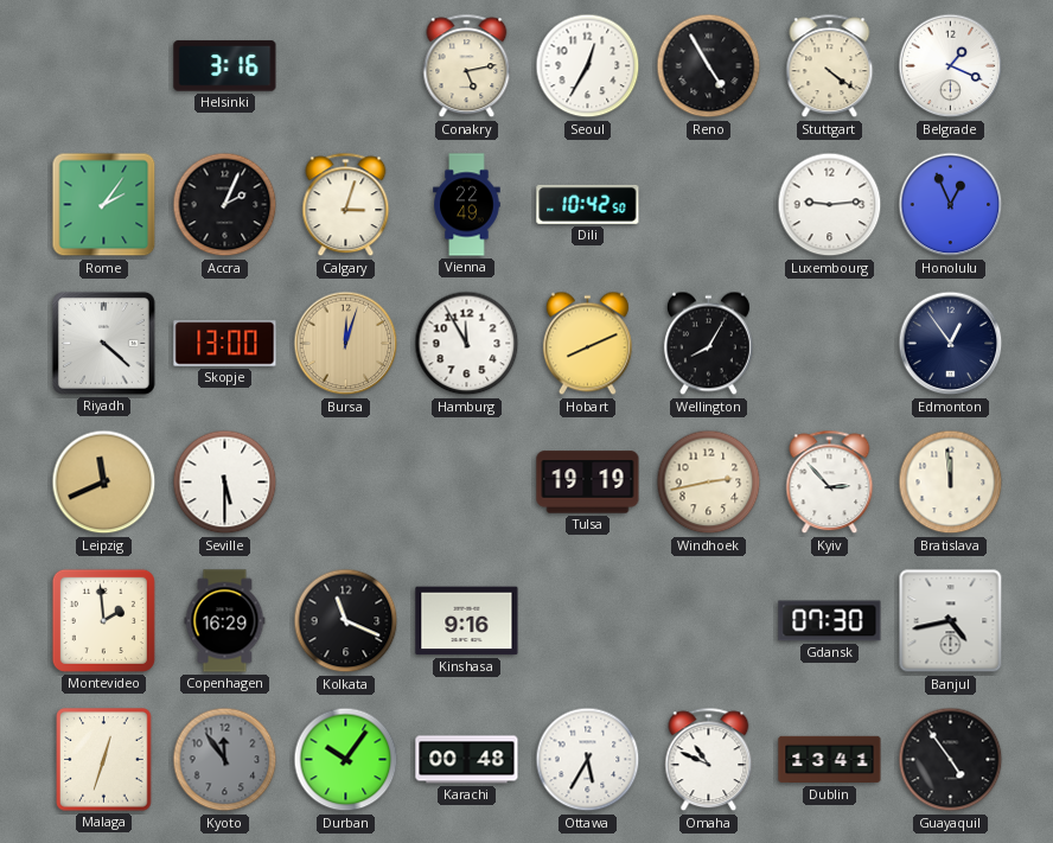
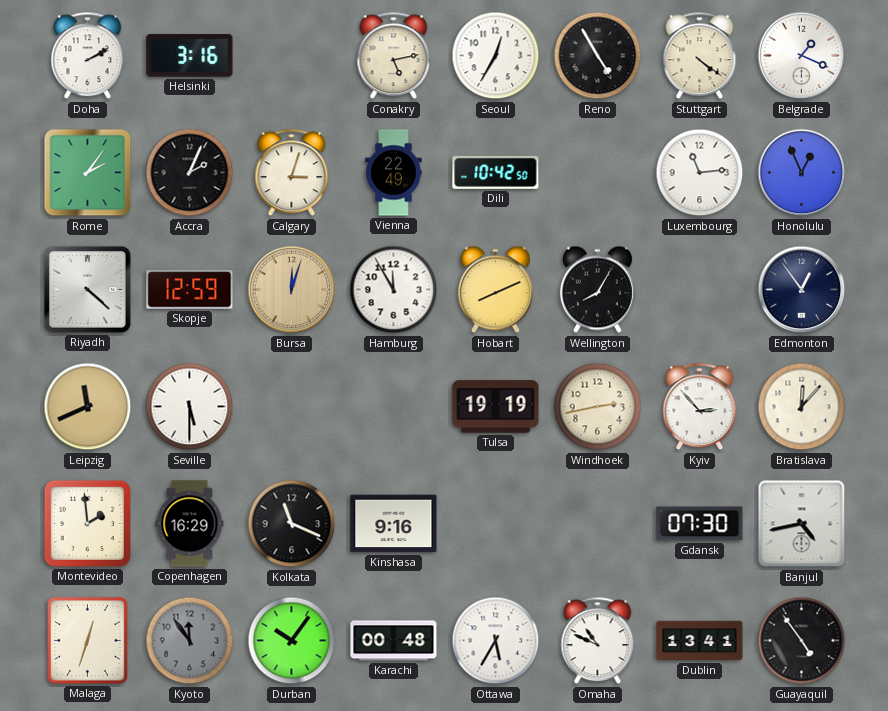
Doha: none -> 2:10 (88, 56)
Luxembourg: 9:14 -> 11:14 (700, 173)
Skopje: 13:00 -> 12:59 (190, 290)
Bratislava: 11:59 -> 12:07 (802, 407)
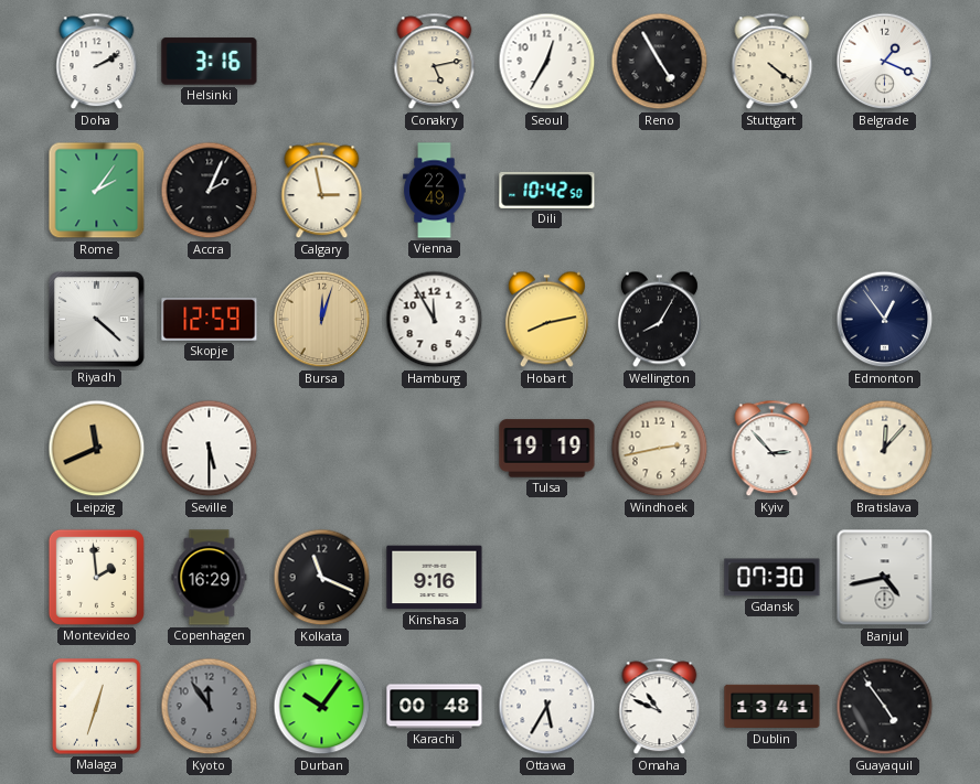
Calgary: 3:03 -> 2:58 (322, 191)
Luxembourg: 11:14 -> none (700, 173)
Honolulu: 12:56 -> none (802, 173)
Hobart: 8:11 -> 8:13 (546, 320)
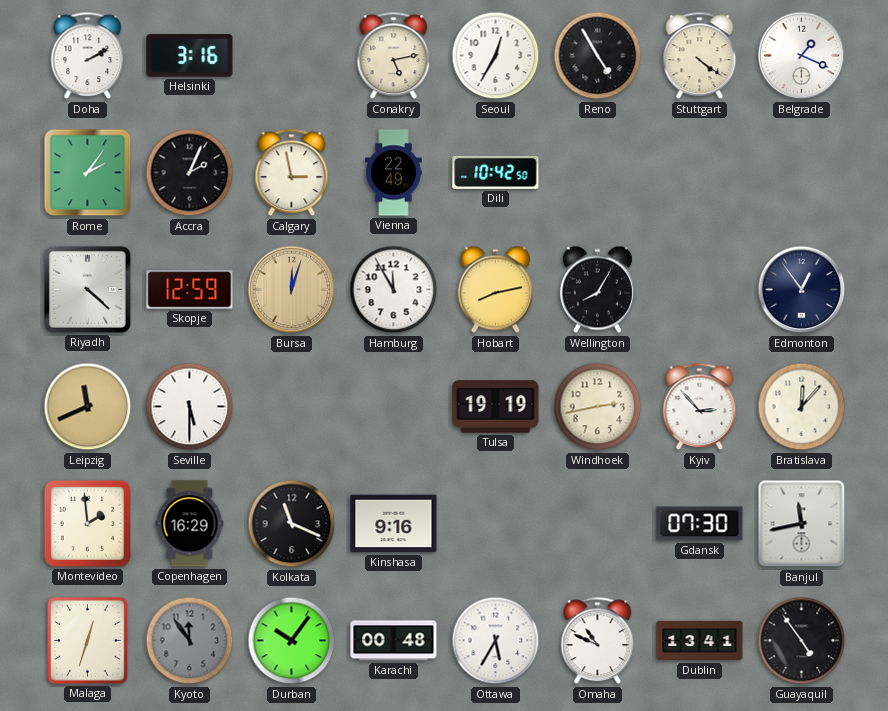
Banjul: 4:43 -> 11:43 (802, 524)
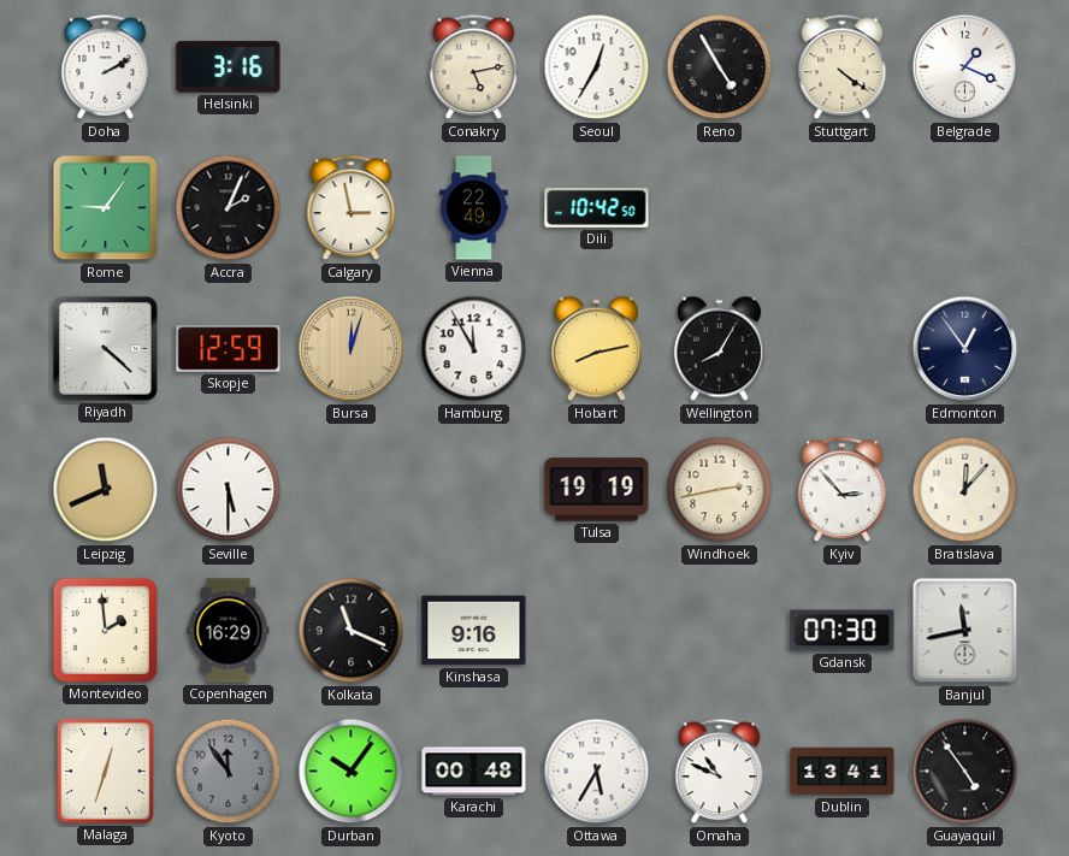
Rome: 2:06 -> 9:06 (106, 208)
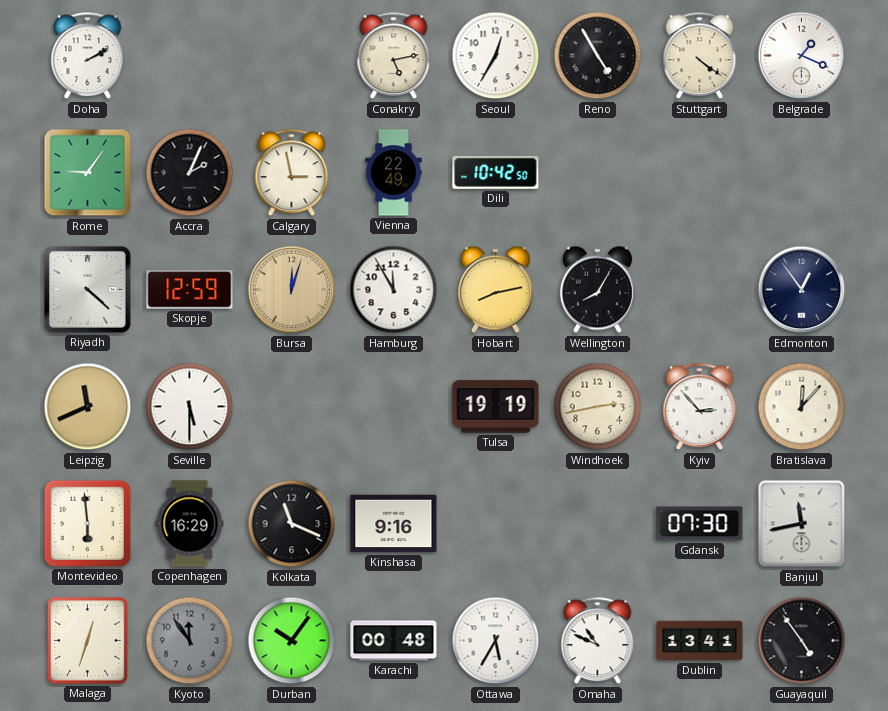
Helsinki: 3:16 -> none (229, 67)
Montevideo: 1:59 -> 5:59 (87, 523)
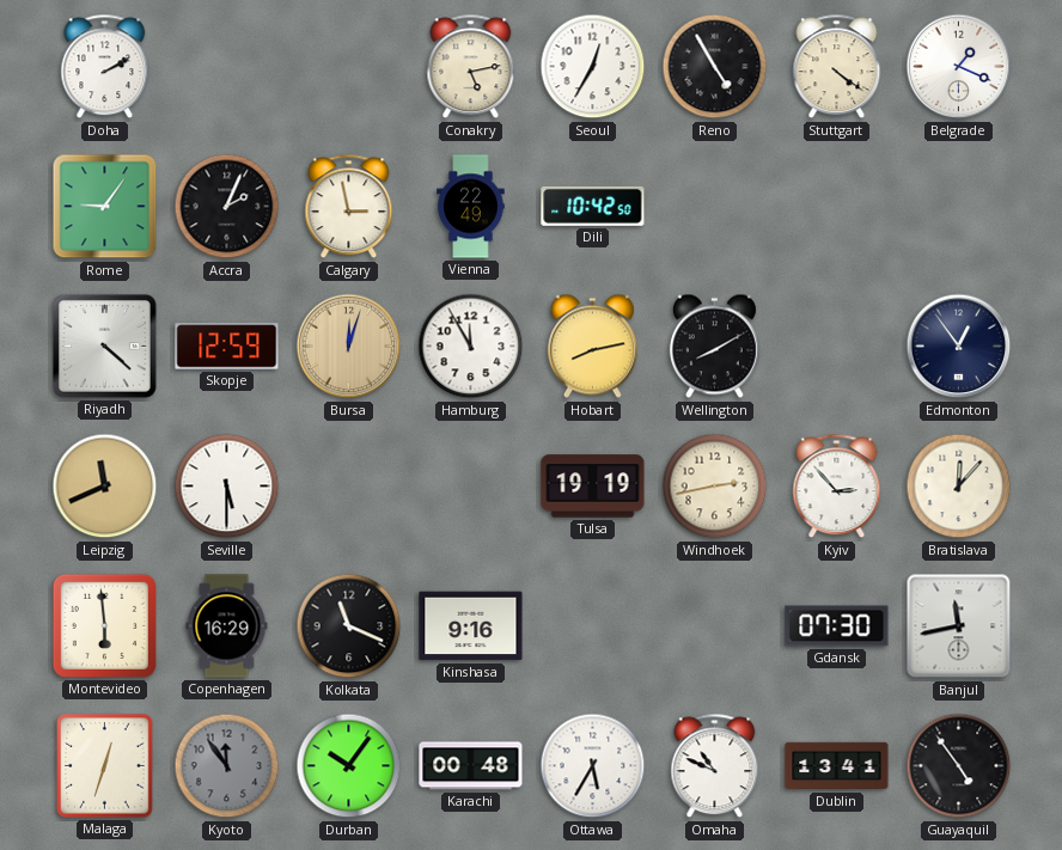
Wellington: 8:05 -> 8:10 (714, 347)
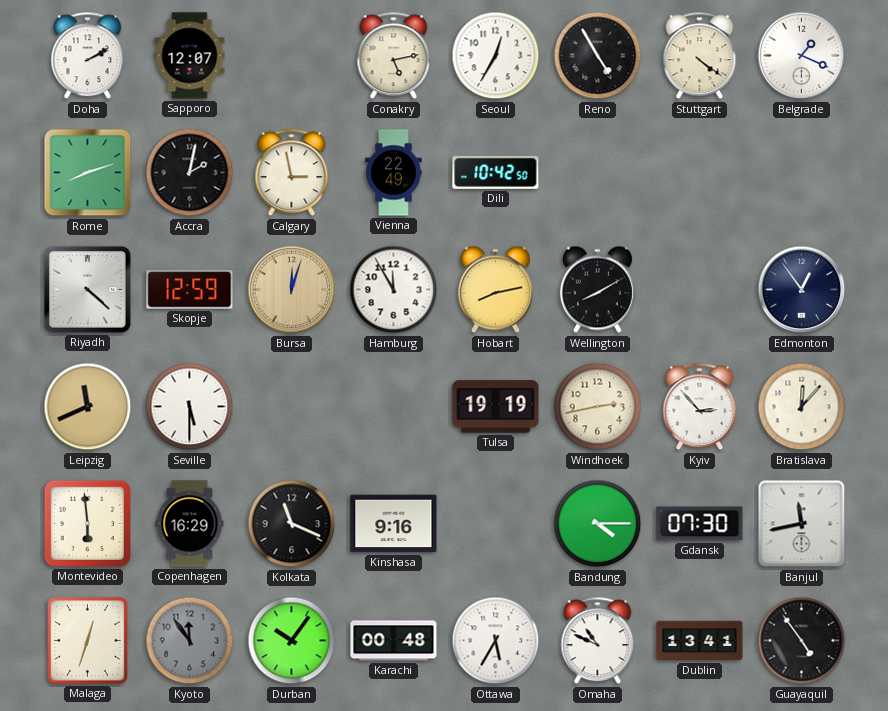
Sapporo: none -> 12:07 (190, 56)
Rome: 9:06 -> 8:12 (88, 173)
Accra: 2:04 -> 2:02 (190, 173)
Bandung: none -> 4:15 (598, 524)
